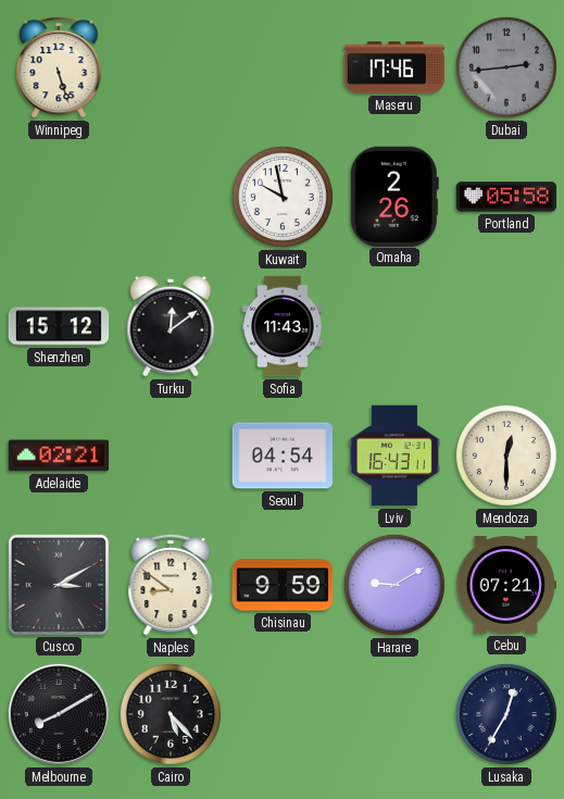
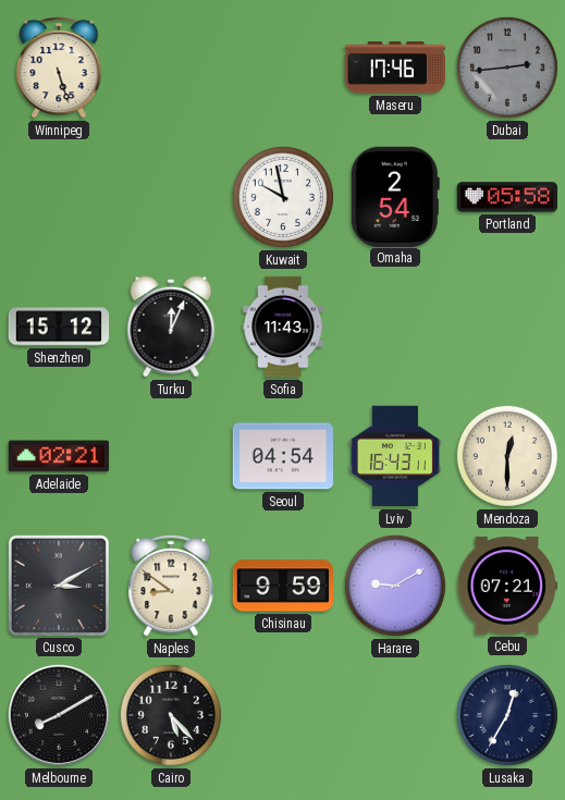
Omaha: 2:26 -> 2:54 (395, 196)
Turku: 12:09 -> 12:04 (171, 327)
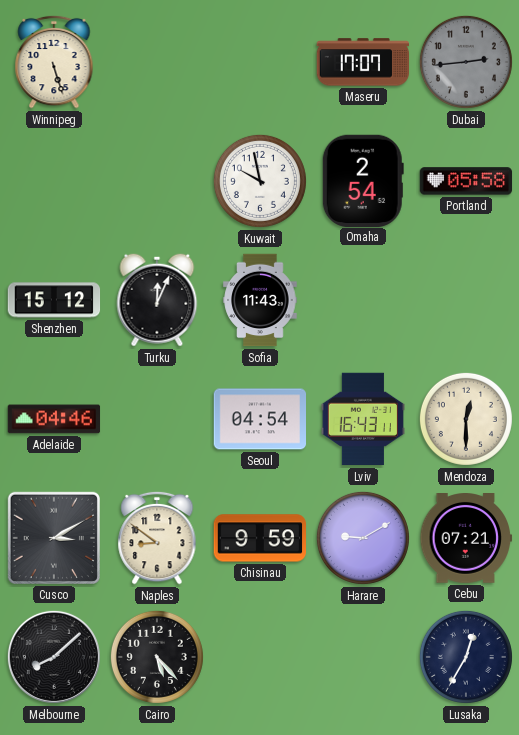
Maseru: 17:46 -> 17:07 (362, 62)
Adelaide: 02:21 -> 04:46 (54, 419)
Melbourne: 8:10 -> 8:08 (54, 657)
